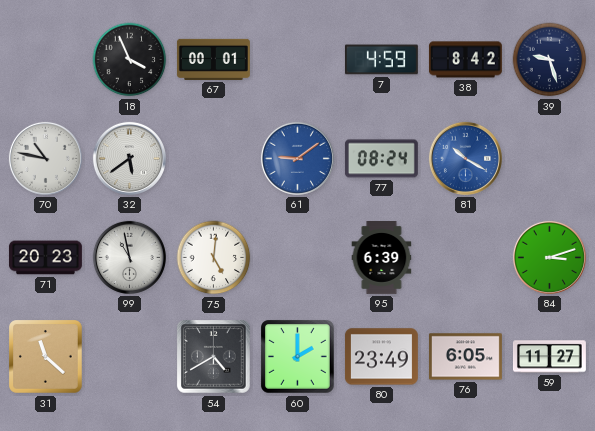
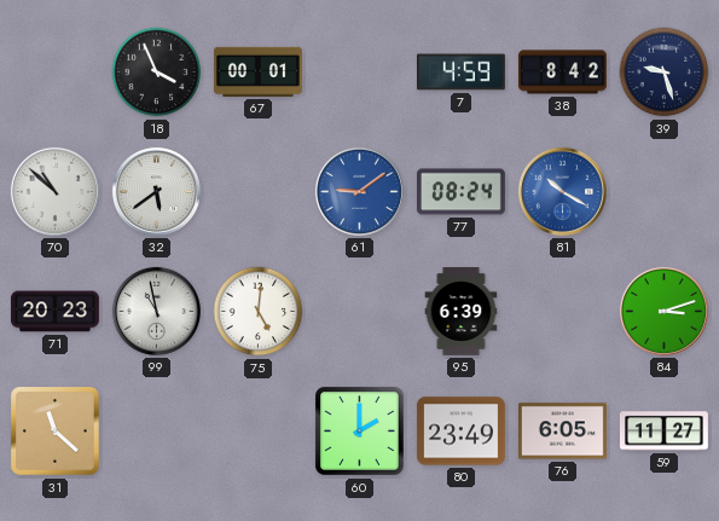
70: 10:47 -> 10:52 (54, 191)
54: 4:40 -> none (214, 357)
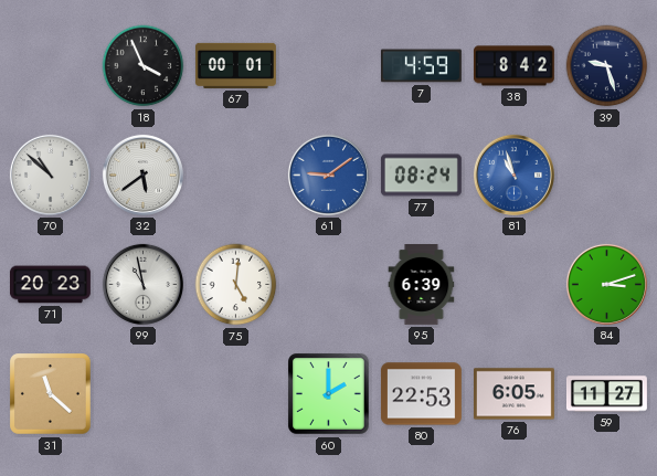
81: 10:20 -> 10:57 (513, 174)
80: 23:49 -> 22:53 (421, 394)
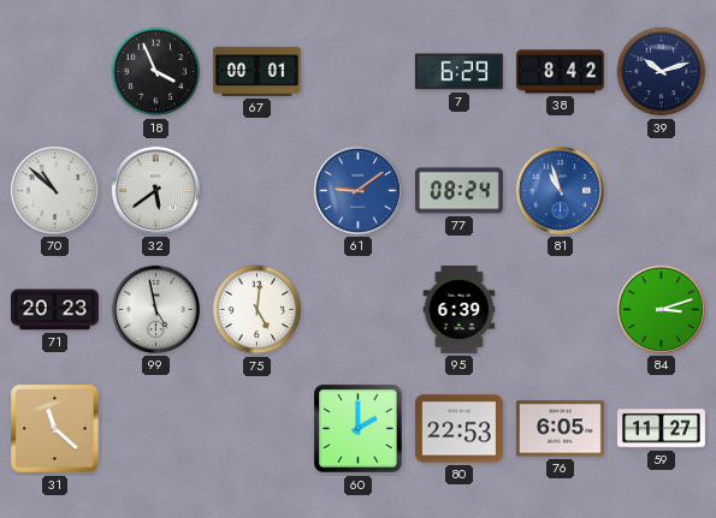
7: 4:59 -> 6:29 (458, 72)
39: 9:27 -> 10:12 (662, 72)
99: 10:58 -> 4:58 (155, 309)
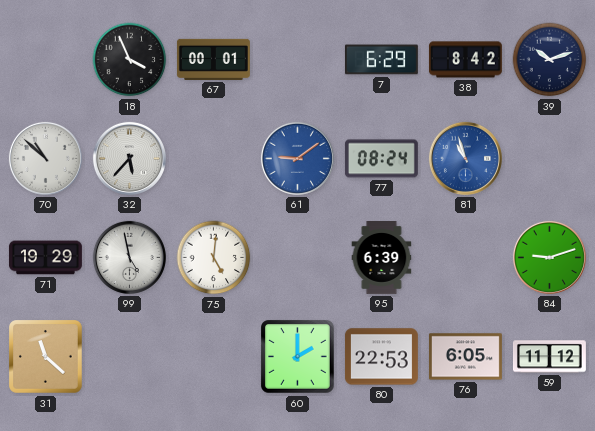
32: 5:39 -> 5:37 (129, 158)
71: 20:23 -> 19:29 (45, 258)
84: 3:12 -> 9:12 (549, 257)
59: 11:27 -> 11:12 (550, 357)
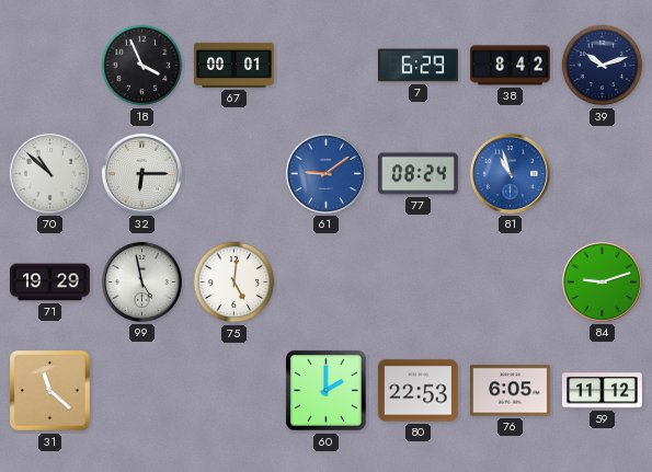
32: 5:37 -> 6:15 (141, 173)
95: 6:39 -> none (382, 258)
